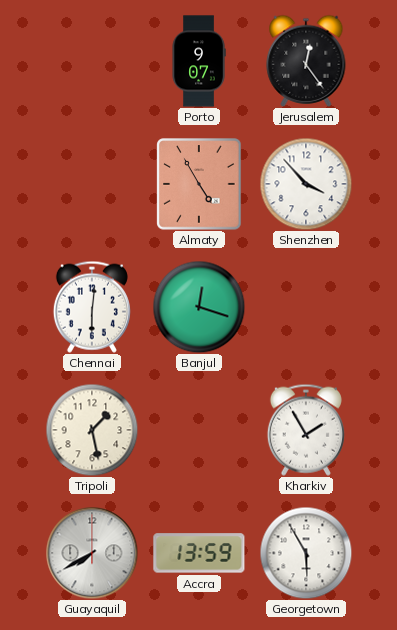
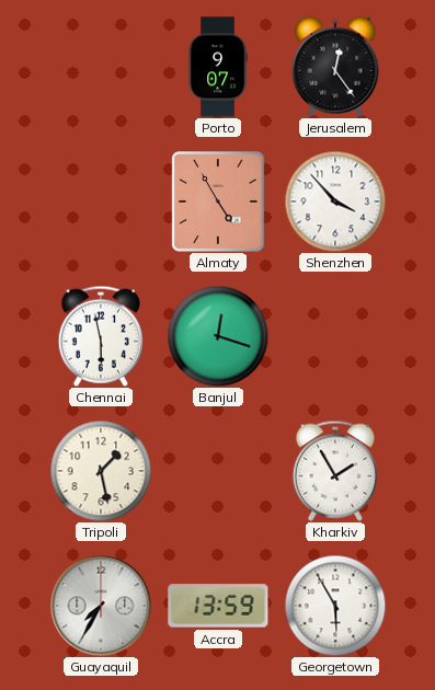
Chennai: 6:01 -> 5:58 (101, 336)
Guayaquil: 7:40 -> 7:35 (101, 606)
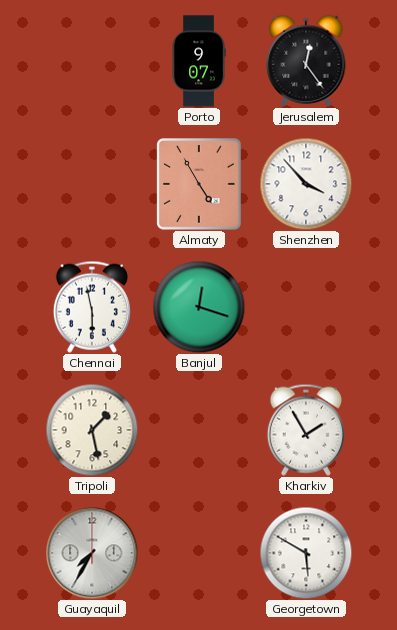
Accra: 13:59 -> none (218, 606)
Georgetown: 5:55 -> 5:50 (306, 553)
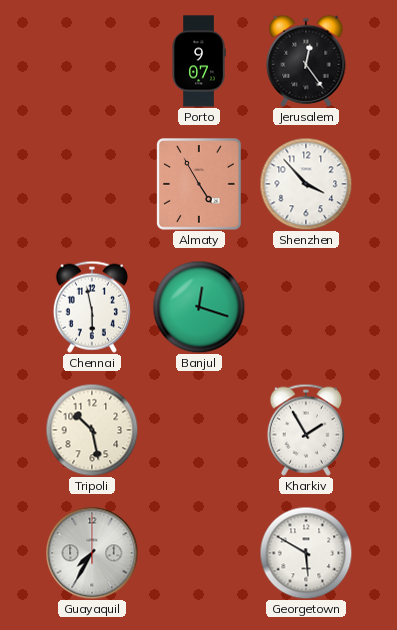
Tripoli: 1:28 -> 10:28 (92, 430)
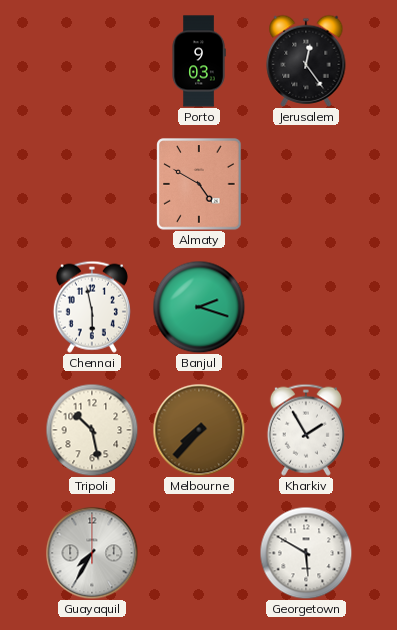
Porto: 9:07 -> 9:03 (199, 61)
Almaty: 4:55 -> 4:50 (199, 184)
Shenzhen: 3:53 -> none (306, 184)
Banjul: 12:18 -> 2:18 (199, 307)
Melbourne: none -> 7:37 (199, 430)
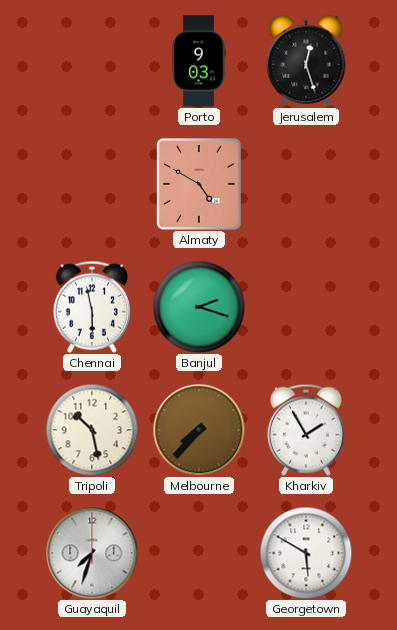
Jerusalem: 12:24 -> 12:27 (306, 61)
Guayaquil: 7:35 -> 7:33 (92, 553)
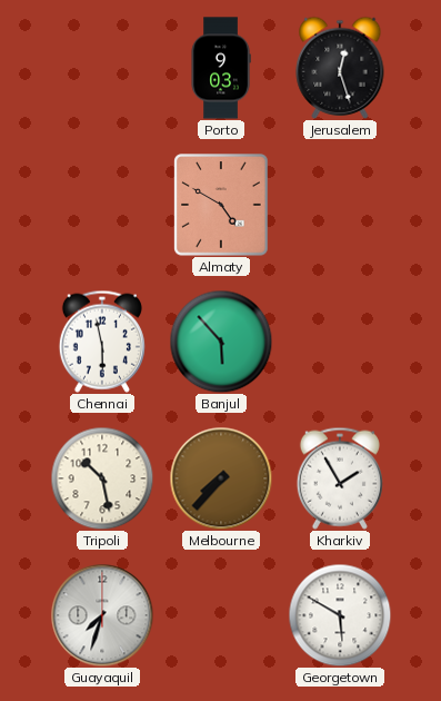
Banjul: 2:18 -> 5:53 (221, 342)
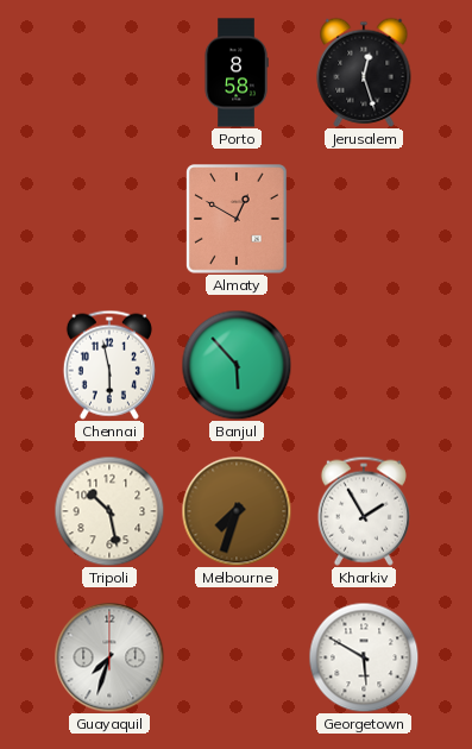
Porto: 9:03 -> 8:58 (237, 73)
Almaty: 4:50 -> 12:50 (237, 219)
Melbourne: 7:37 -> 7:33 (237, 511)
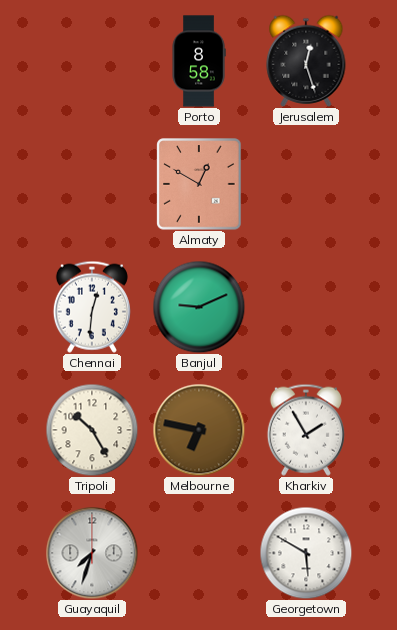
Chennai: 5:58 -> 12:31 (92, 307)
Banjul: 5:53 -> 9:11 (199, 307)
Tripoli: 10:28 -> 10:25 (92, 430)
Melbourne: 7:33 -> 6:47 (199, 430)
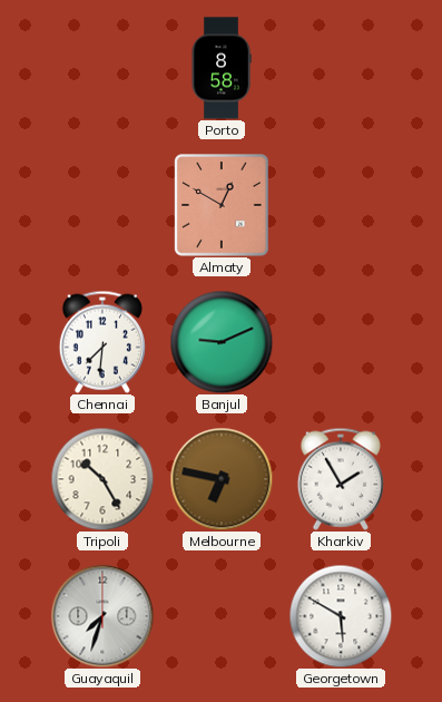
Jerusalem: 12:27 -> none (306, 61)
Chennai: 12:31 -> 7:31 (102, 342)
